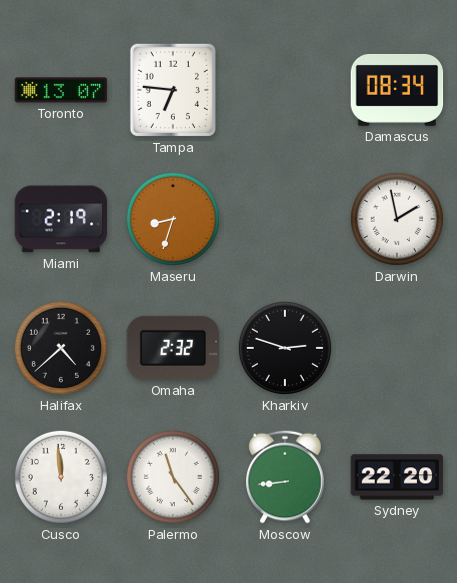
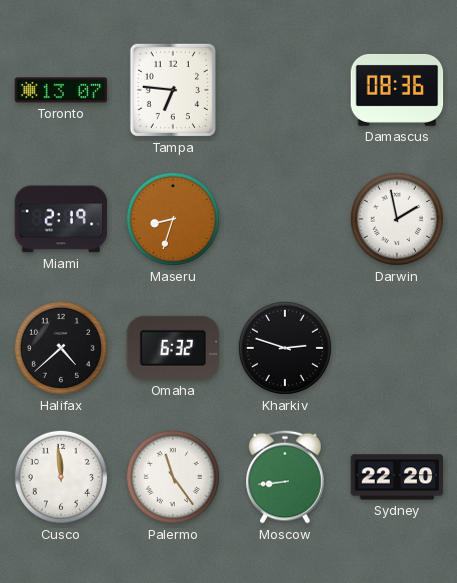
Damascus: 08:34 -> 08:36 (397, 90)
Omaha: 2:32 -> 6:32 (173, 348)
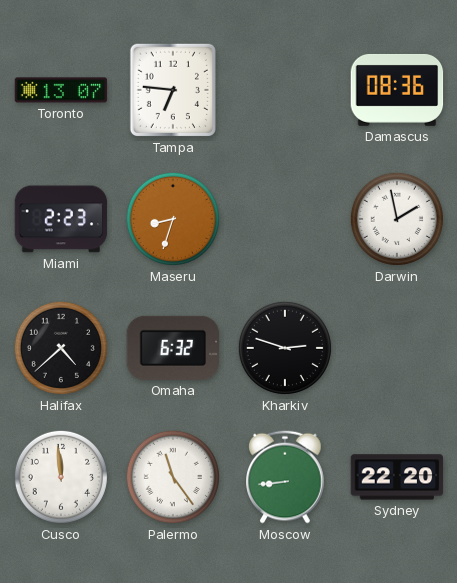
Miami: 2:19 -> 2:23 (61, 219)
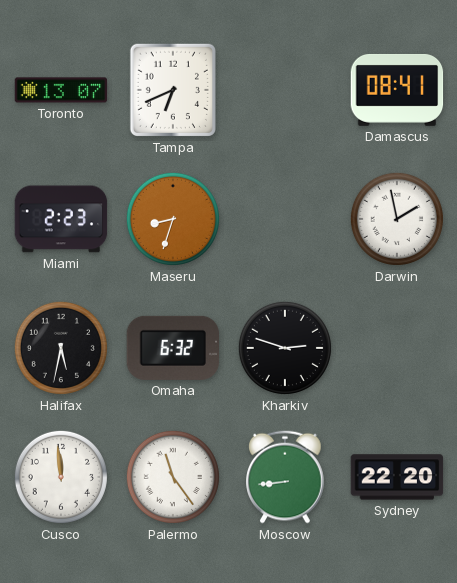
Tampa: 6:46 -> 6:41 (173, 90)
Damascus: 08:36 -> 08:41 (397, 90)
Halifax: 4:38 -> 5:32 (61, 348)
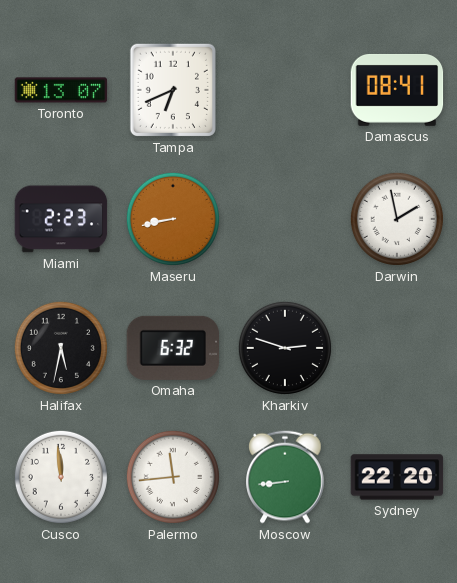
Maseru: 8:33 -> 8:43 (173, 219)
Palermo: 11:24 -> 11:44 (173, 477)
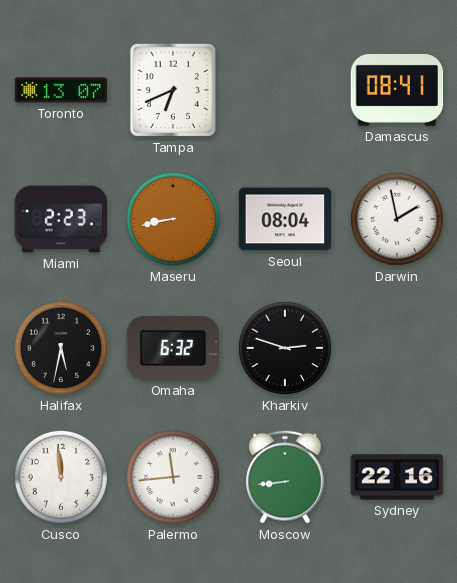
Seoul: none -> 08:04 (285, 219)
Sydney: 22:20 -> 22:16 (397, 477)
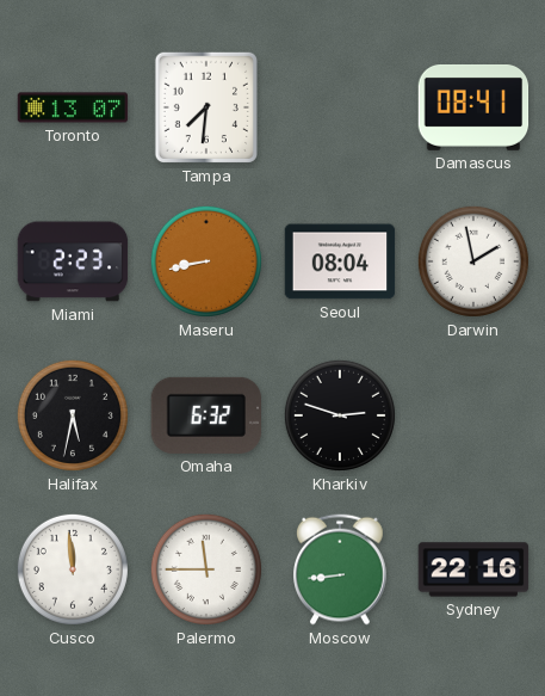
Tampa: 6:41 -> 7:31 (206, 107)
Palermo: 11:44 -> 11:45 (206, 569)
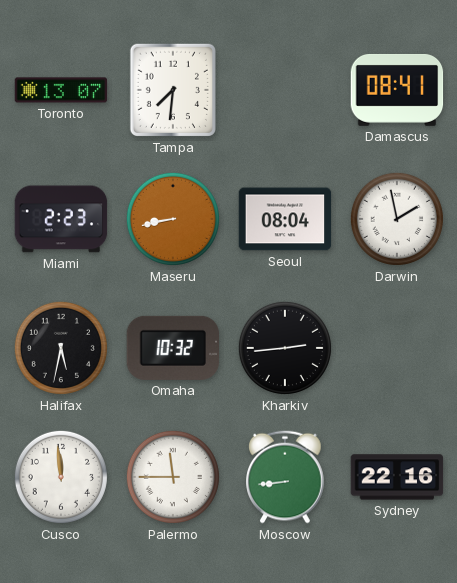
Omaha: 6:32 -> 10:32 (173, 348)
Kharkiv: 2:48 -> 2:44 (285, 348)
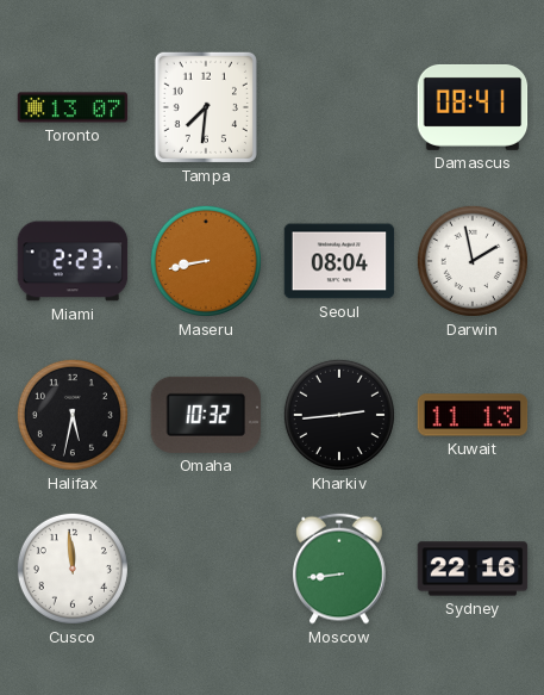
Kuwait: none -> 11:13 (473, 415)
Palermo: 11:45 -> none (173, 477)
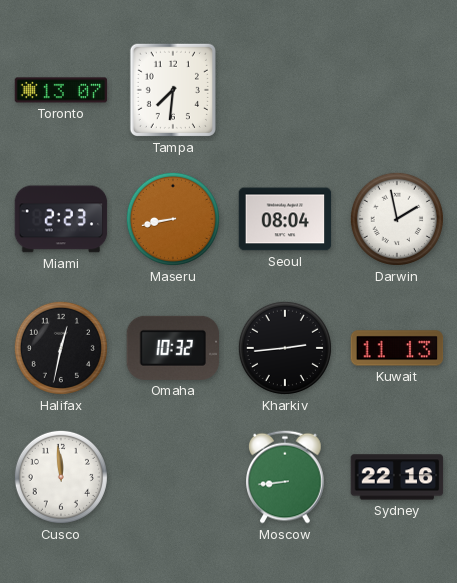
Damascus: 08:41 -> none (473, 107)
Halifax: 5:32 -> 12:32 (61, 348)
